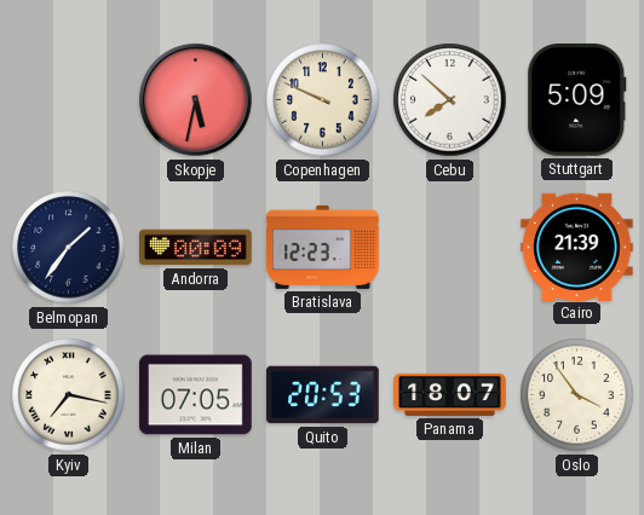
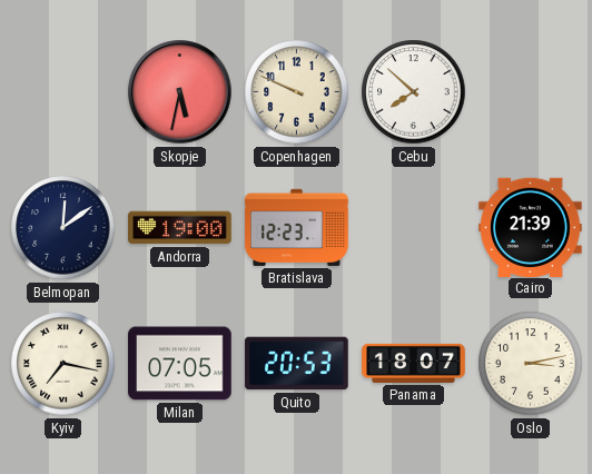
Stuttgart: 5:09 -> none (577, 100)
Belmopan: 1:36 -> 12:09 (63, 228)
Andorra: 00:09 -> 19:00 (180, 228)
Oslo: 3:54 -> 3:13 (531, 364)
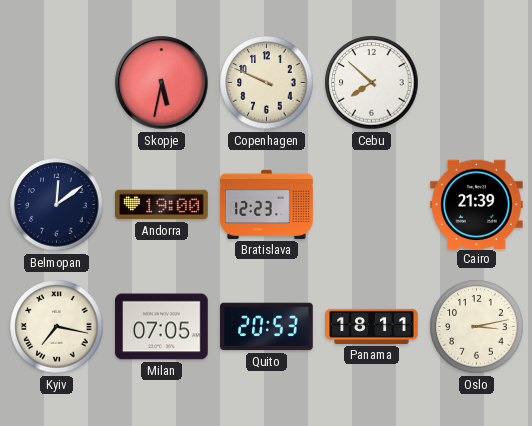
Panama: 18:07 -> 18:11 (372, 326)
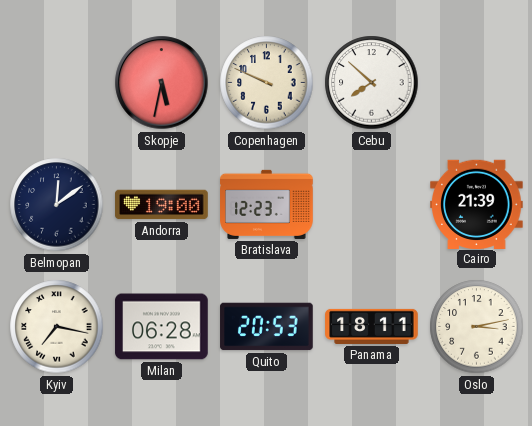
Milan: 07:05 -> 06:28 (162, 327)
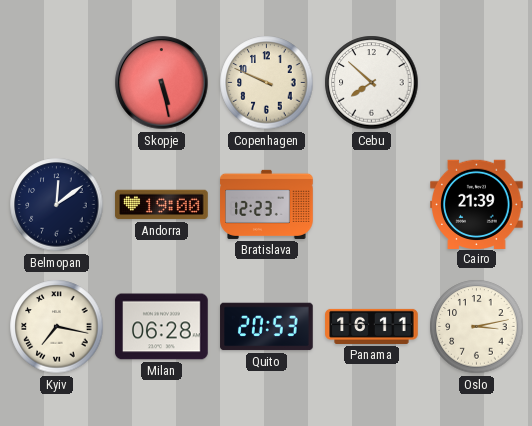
Skopje: 5:32 -> 5:28 (162, 83)
Panama: 18:11 -> 16:11 (372, 326)
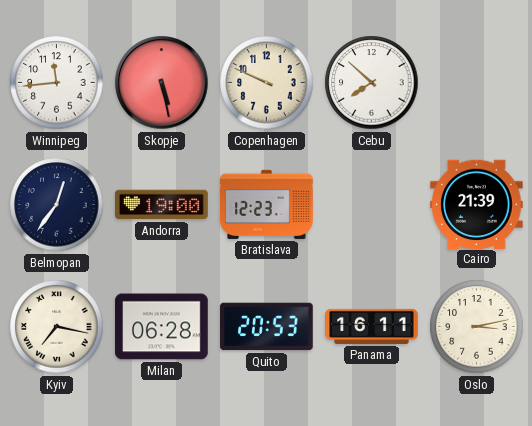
Winnipeg: none -> 11:44 (57, 83)
Belmopan: 12:09 -> 12:36 (57, 205)
